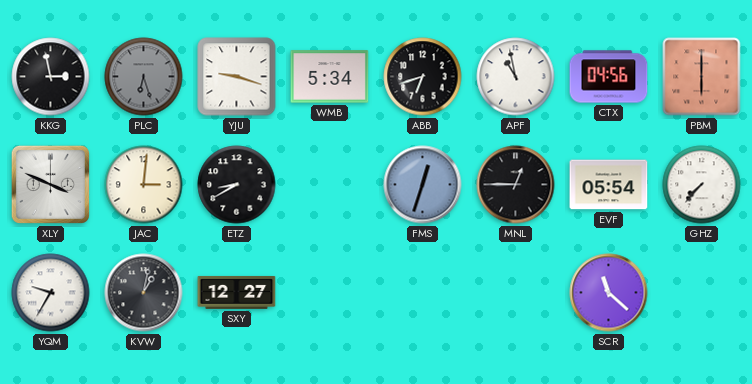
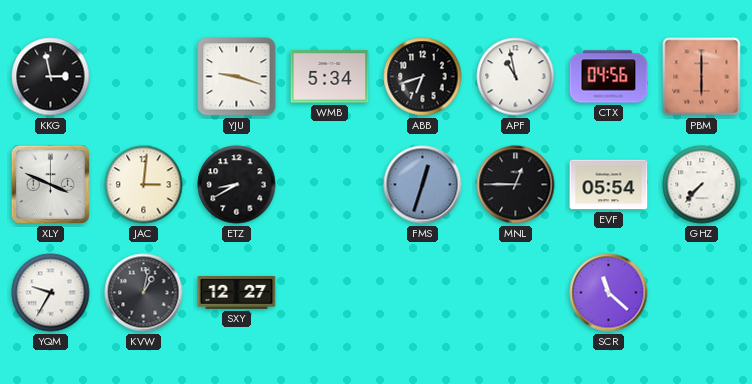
PLC: 6:27 -> none (144, 77)
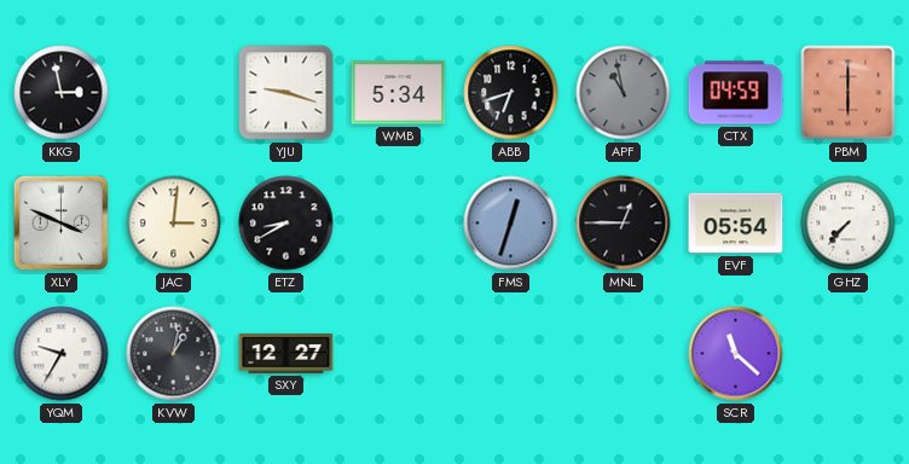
APF dial: white -> grey (624, 93)
CTX: 04:56 -> 04:59 (736, 93)
